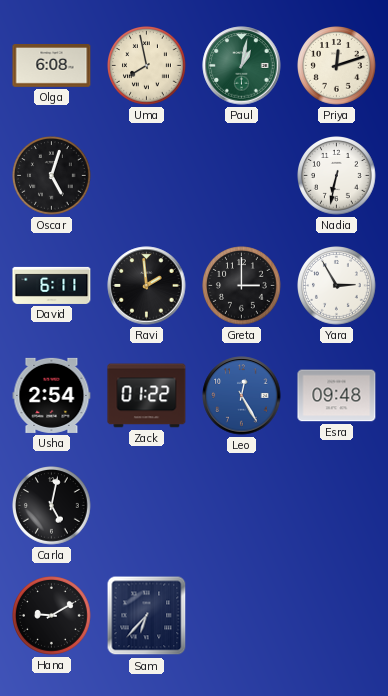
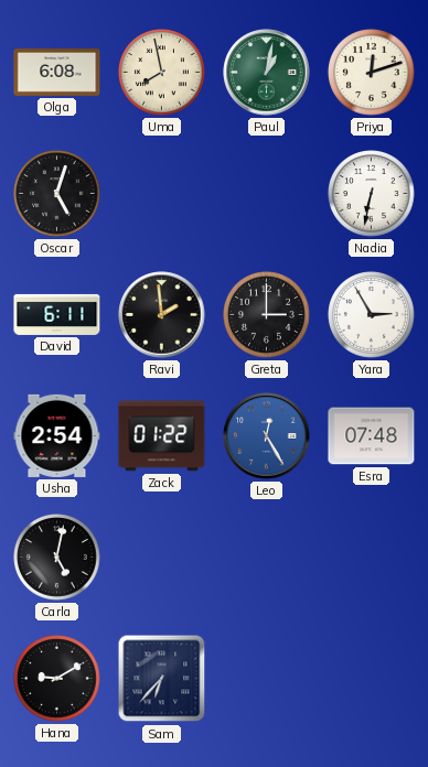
Esra: 09:48 -> 07:48 (372, 436)
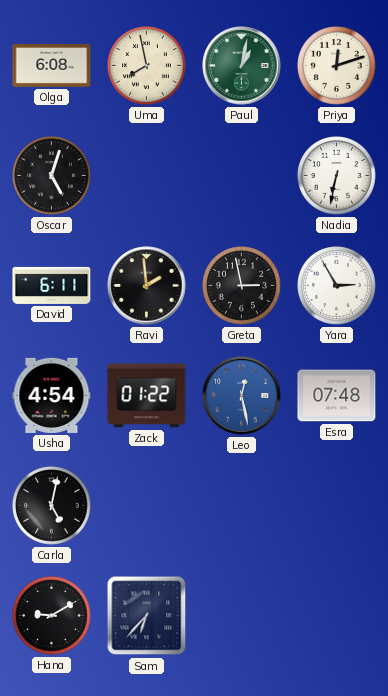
Greta: 3:00 -> 2:58 (242, 286)
Usha: 2:54 -> 4:54 (52, 395)
Leo: 12:25 -> 12:28 (242, 396)
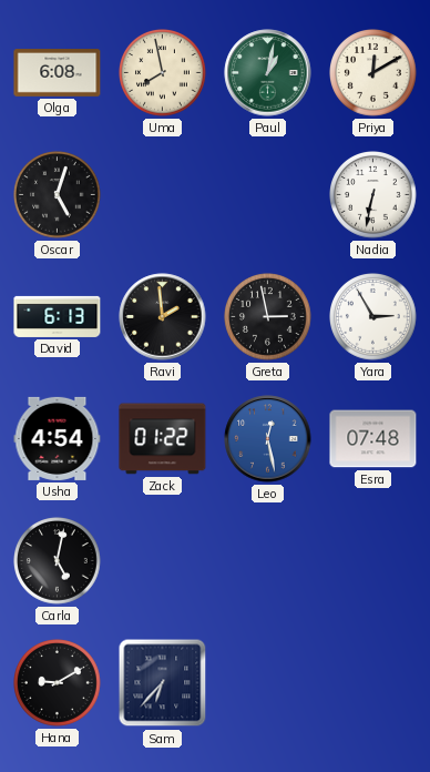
Priya: 12:12 -> 12:10 (373, 73)
David: 6:11 -> 6:13 (58, 316)
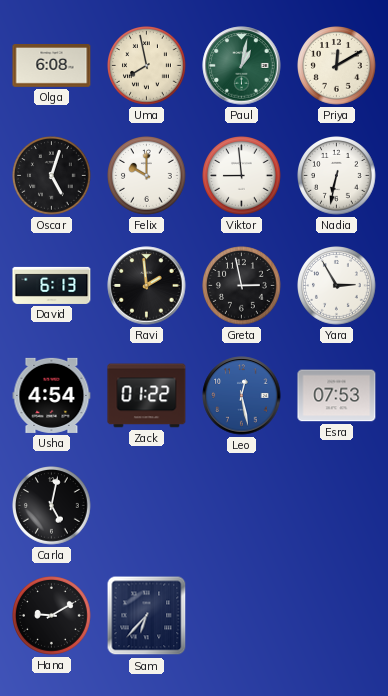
Felix: none -> 10:00 (147, 176)
Viktor: none -> 8:59 (242, 176)
Esra: 07:48 -> 07:53 (337, 396)
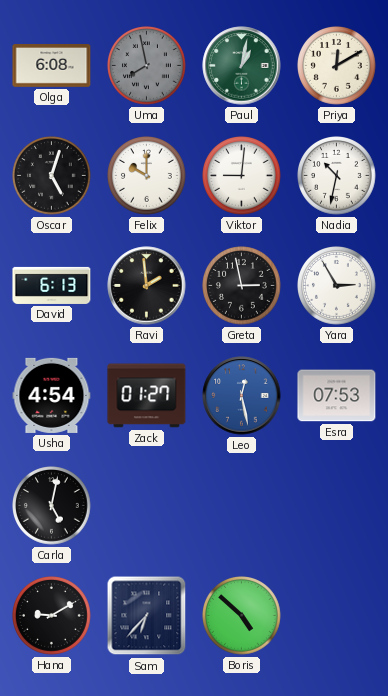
Uma dial: cream -> grey (147, 66)
Viktor: 8:59 -> 9:01 (242, 176)
Nadia: 6:32 -> 10:32 (337, 176)
Zack: 01:22 -> 01:27 (147, 396)
Boris: none -> 4:52 (242, 616)
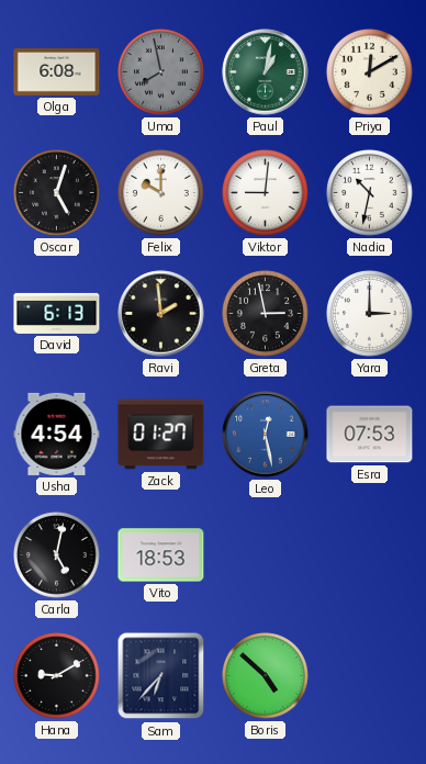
Yara: 2:55 -> 3:00 (370, 314)
Vito: none -> 18:53 (161, 555)
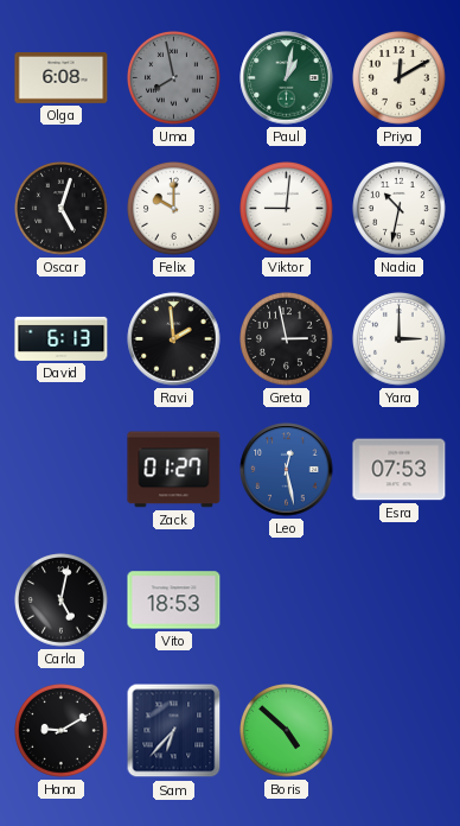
Usha: 4:54 -> none (57, 434)
